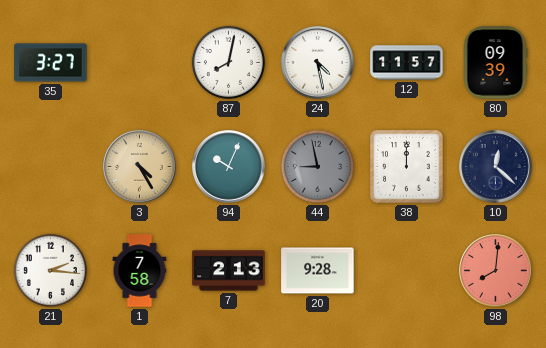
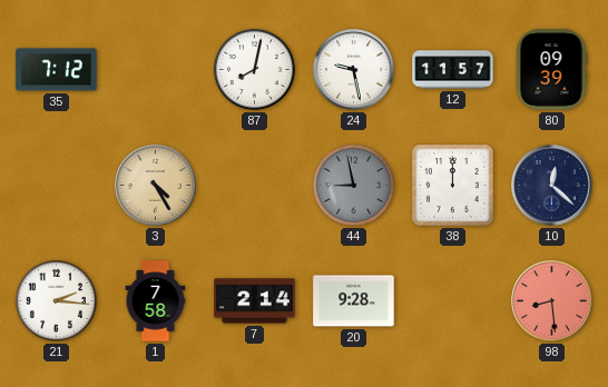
35: 3:27 -> 7:12 (57, 70)
24: 4:28 -> 9:28 (354, 70)
94: 10:04 -> none (229, 167)
7: 2:13 -> 2:14 (255, 301)
98: 8:01 -> 8:29 (552, 301)
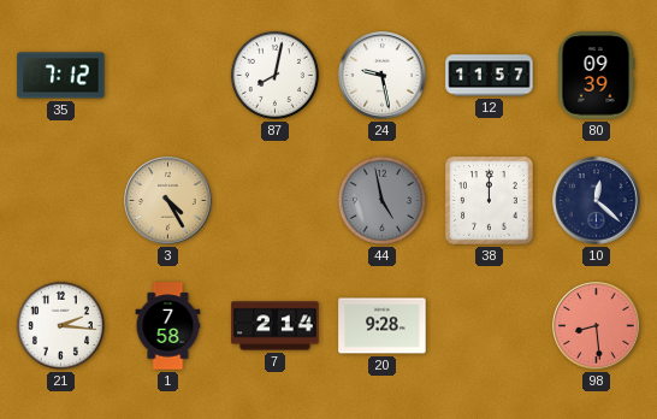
44: 8:58 -> 4:58 (381, 200)
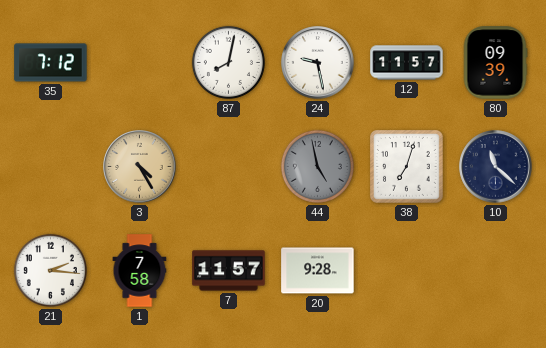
38: 12:00 -> 7:03 (407, 167)
10: 12:22 -> 11:22 (496, 167)
7: 2:14 -> 11:57 (229, 271)
98: 8:29 -> none (597, 326)
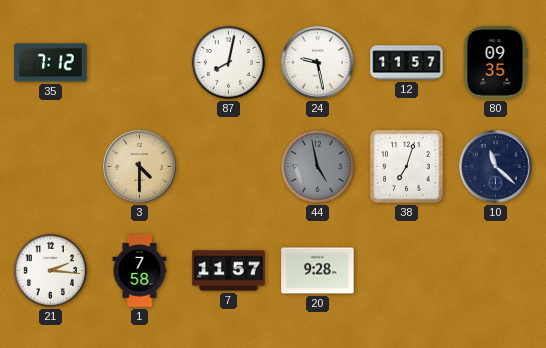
80: 09:39 -> 09:35 (495, 63)
3: 4:25 -> 4:30 (140, 167)
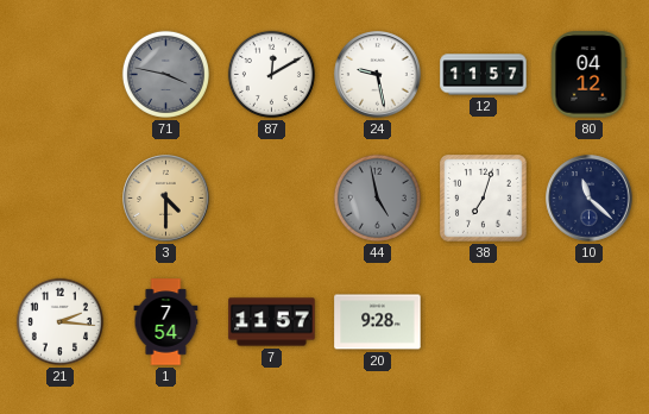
35: 7:12 -> none (51, 63)
71: none -> 3:47 (165, 74)
87: 8:02 -> 12:10 (271, 74)
80: 09:35 -> 04:12 (588, 75)
1: 7:58 -> 7:54 (166, 322)
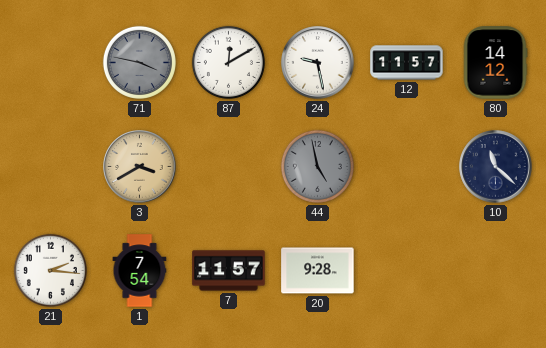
80: 04:12 -> 14:12 (495, 63)
3: 4:30 -> 3:40 (140, 167)
38: 7:03 -> none (484, 199)
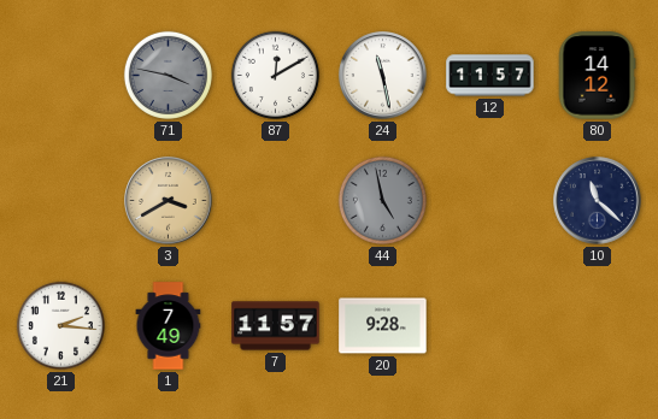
24: 9:28 -> 11:28 (383, 76)
1: 7:54 -> 7:49 (169, 326)
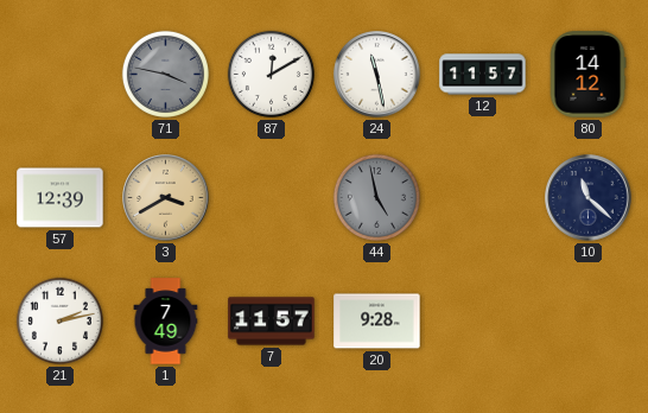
57: none -> 12:39 (61, 198)
21: 2:16 -> 2:13 (59, 320)
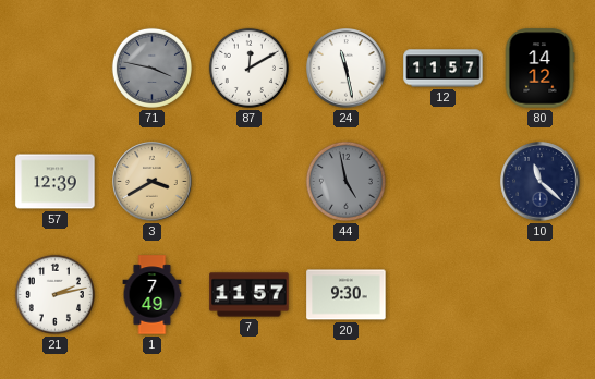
20: 9:28 -> 9:30 (347, 295)
